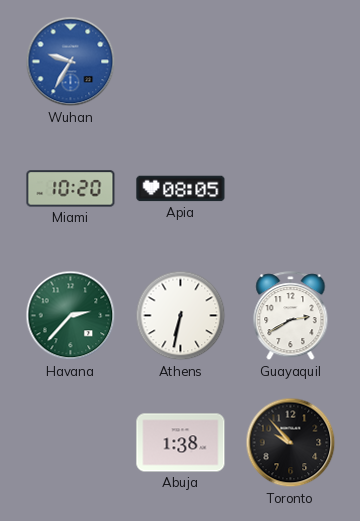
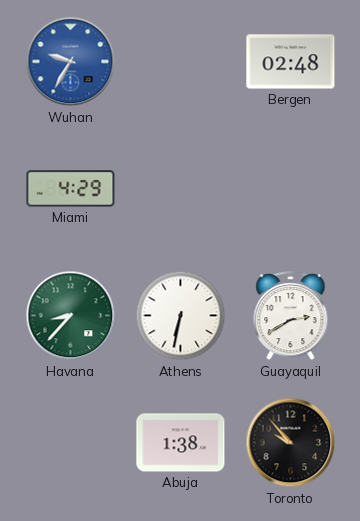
Bergen: none -> 02:48 (291, 62)
Miami: 10:20 -> 4:29 (71, 189)
Apia: 08:05 -> none (181, 189)
Havana: 2:37 -> 8:37 (71, 316)
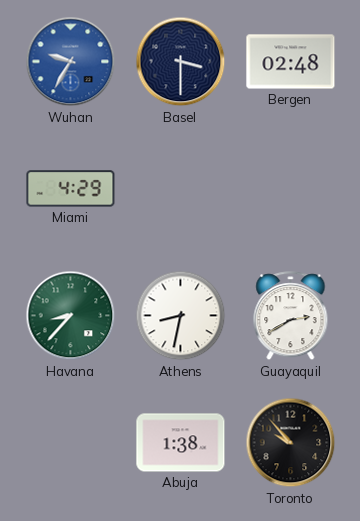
Basel: none -> 3:30 (181, 62)
Athens: 6:32 -> 8:32 (181, 316)
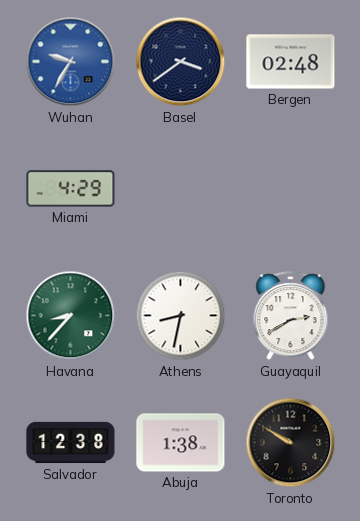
Basel: 3:30 -> 3:39 (181, 62)
Salvador: none -> 12:38 (71, 443)
Toronto: 9:53 -> 9:50 (291, 443)
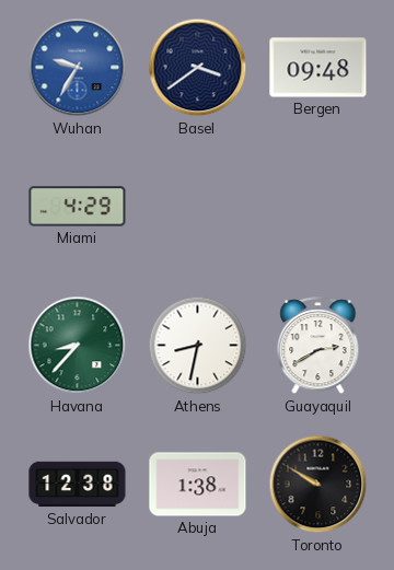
Bergen: 02:48 -> 09:48 (318, 68)
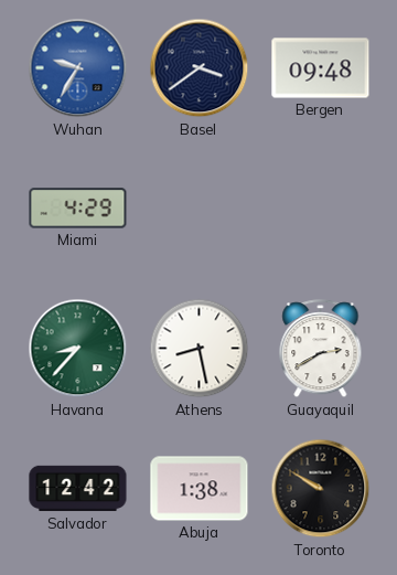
Athens: 8:32 -> 8:28 (200, 349)
Salvador: 12:38 -> 12:42 (78, 489)
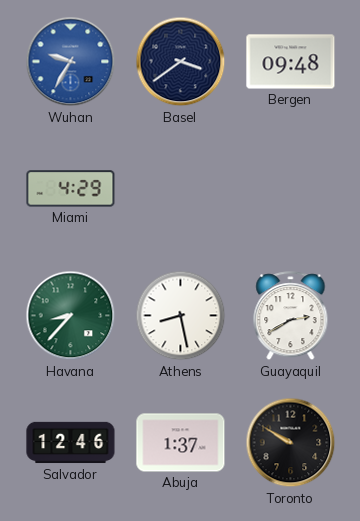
Salvador: 12:42 -> 12:46 (71, 443)
Abuja: 1:38 -> 1:37 (181, 443)
